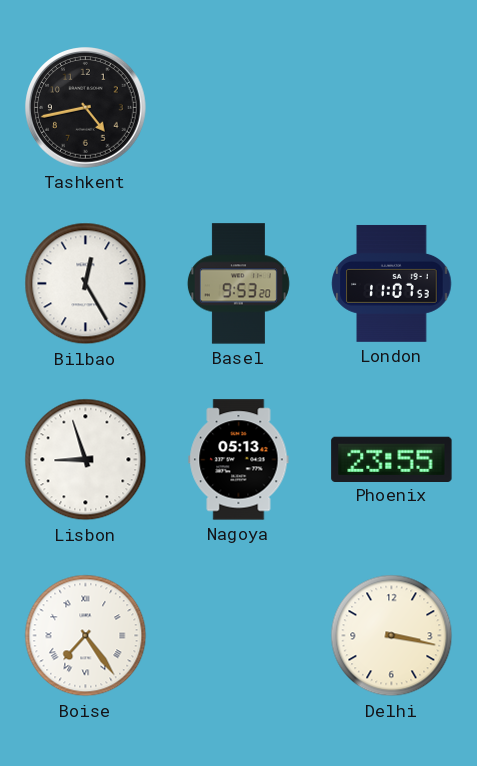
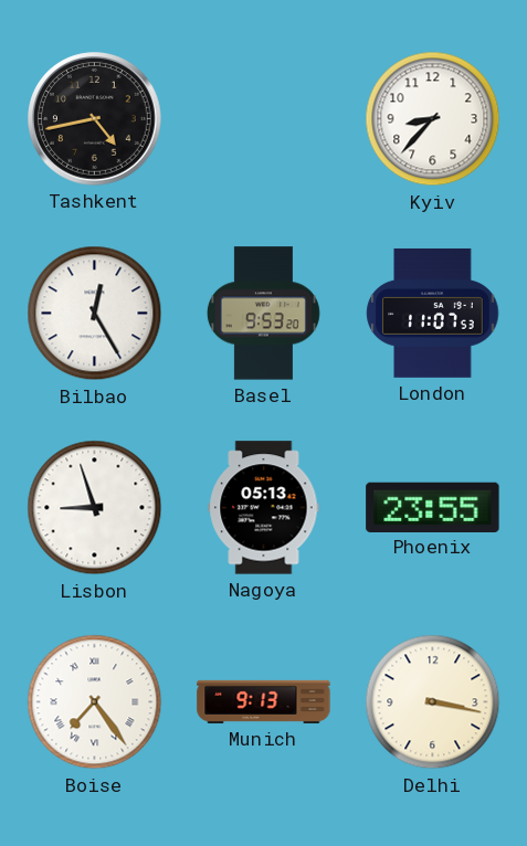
Kyiv: none -> 8:37 (433, 119)
Munich: none -> 9:13 (264, 701)
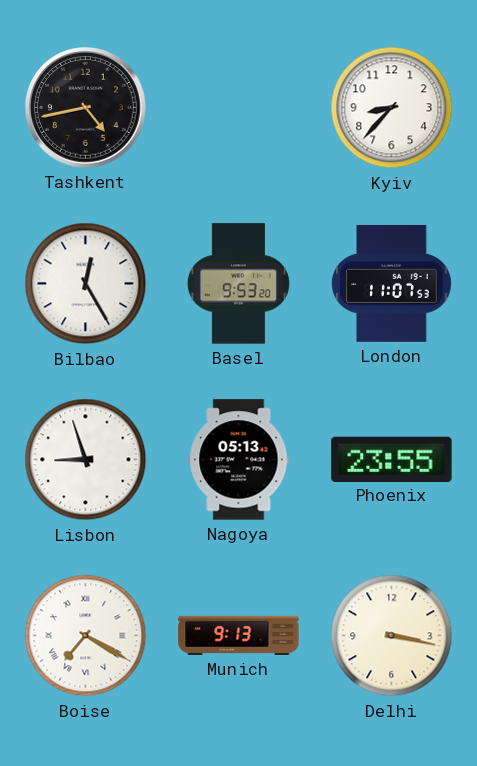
Boise: 7:24 -> 7:20 (86, 636)
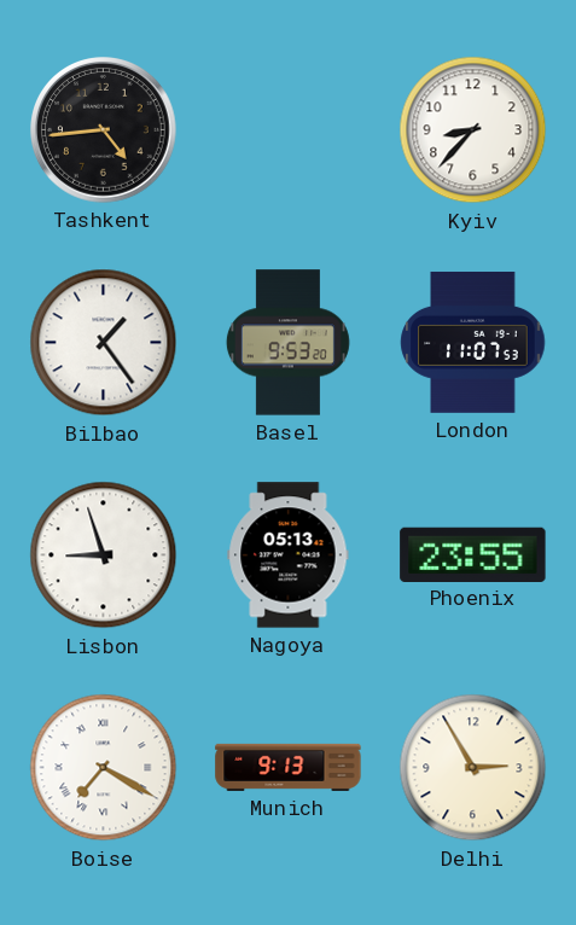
Tashkent: 4:43 -> 4:44 (104, 130)
Bilbao: 12:25 -> 1:24 (104, 343)
Delhi: 3:17 -> 2:55 (473, 768)
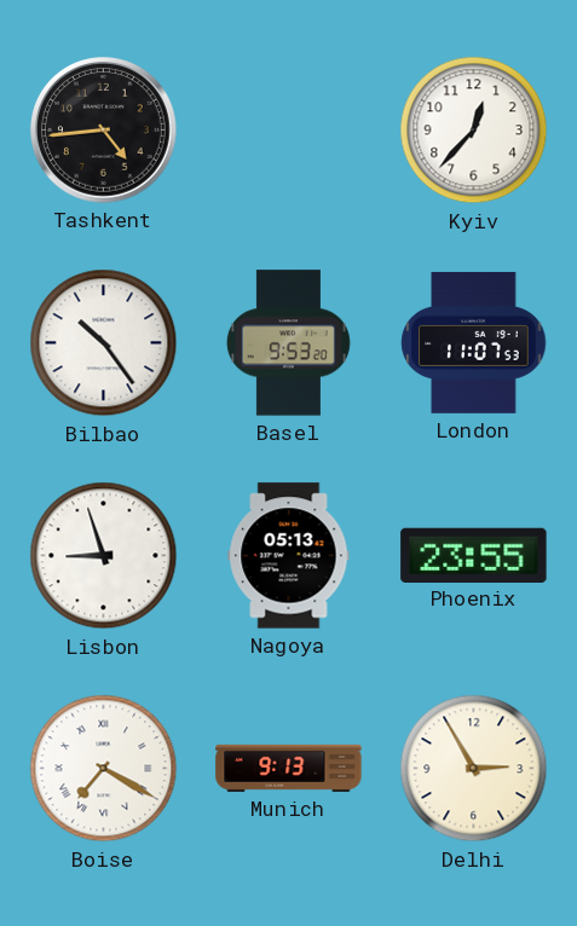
Kyiv: 8:37 -> 12:37 (474, 131)
Bilbao: 1:24 -> 10:24 (104, 343)
